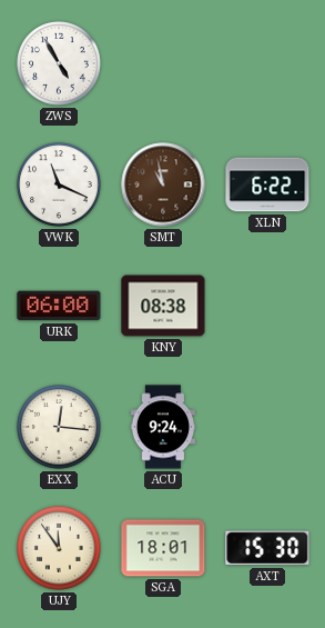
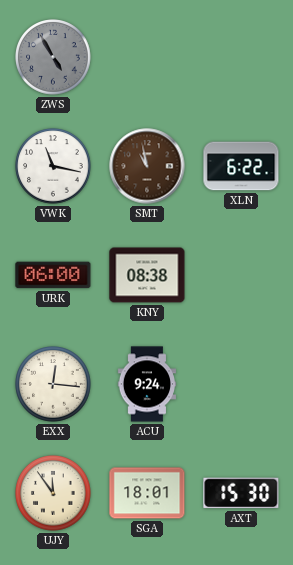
ZWS dial: white -> grey (53, 57)
VWK: 11:19 -> 11:17 (53, 166)
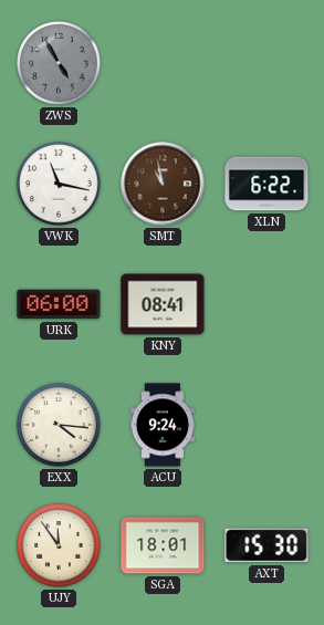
KNY: 08:38 -> 08:41 (163, 304)
EXX: 12:16 -> 4:16 (59, 425)
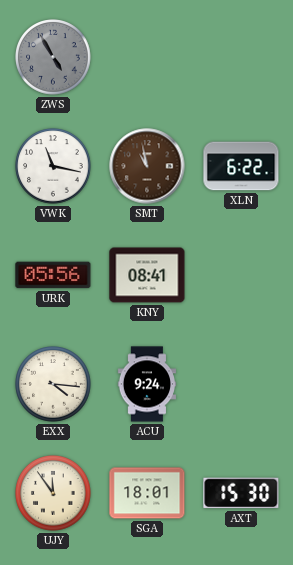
URK: 06:00 -> 05:56 (53, 275)
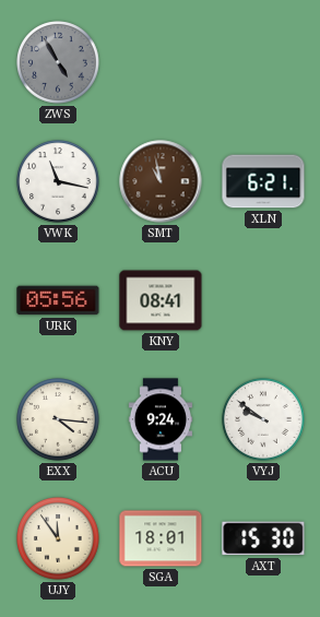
XLN: 6:22 -> 6:21 (263, 181)
VYJ: none -> 9:51 (263, 419)
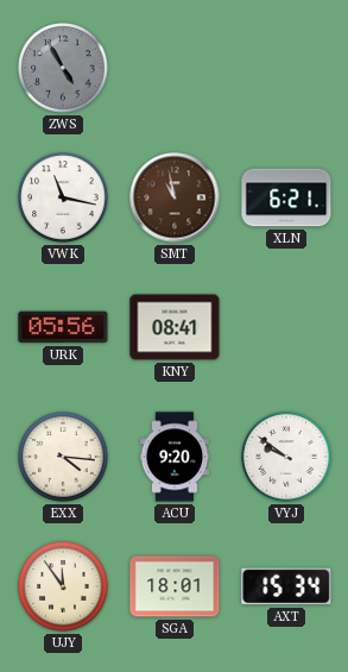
ACU: 9:24 -> 9:20 (175, 457)
AXT: 15:30 -> 15:34 (286, 586)
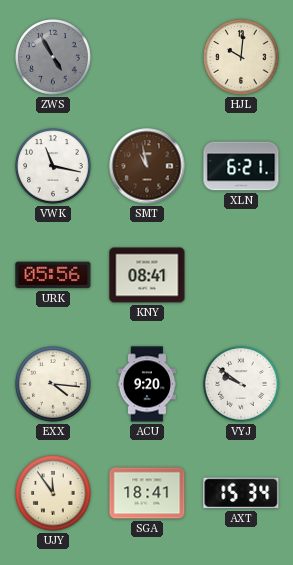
HJL: none -> 10:01 (241, 57)
SGA: 18:01 -> 18:41 (147, 493)
